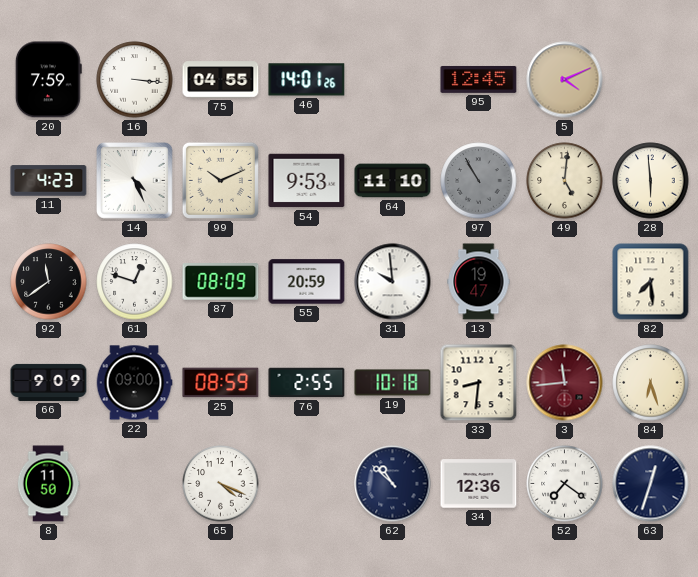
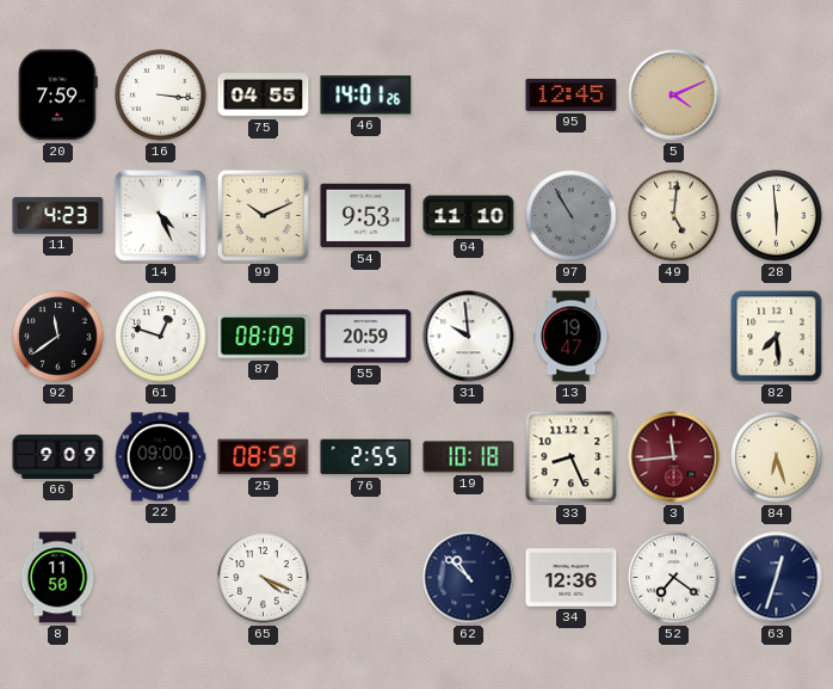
33: 8:31 -> 8:26 (572, 457)
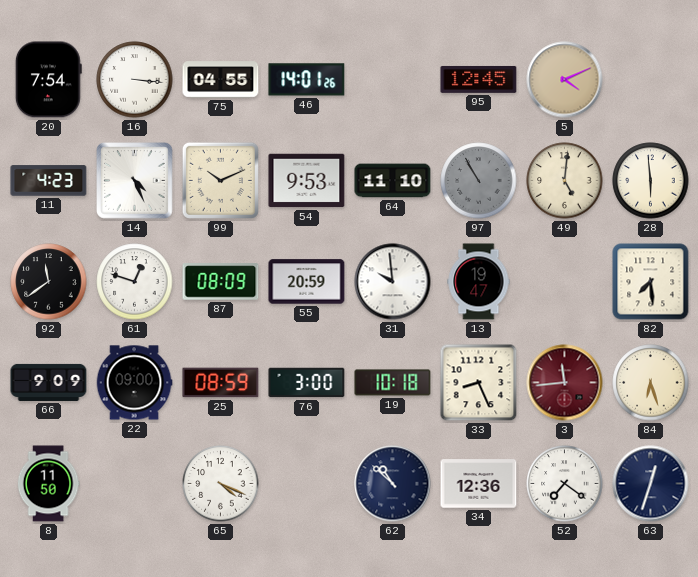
20: 7:59 -> 7:54 (48, 80)
76: 2:55 -> 3:00 (307, 383)
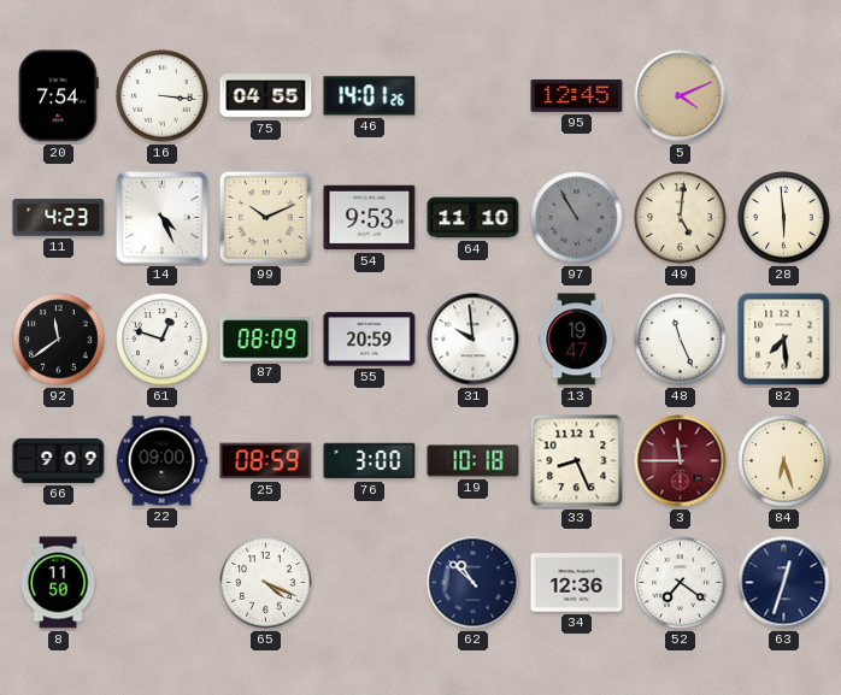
48: none -> 11:26 (681, 340)
3: 11:44 -> 11:45 (681, 461)
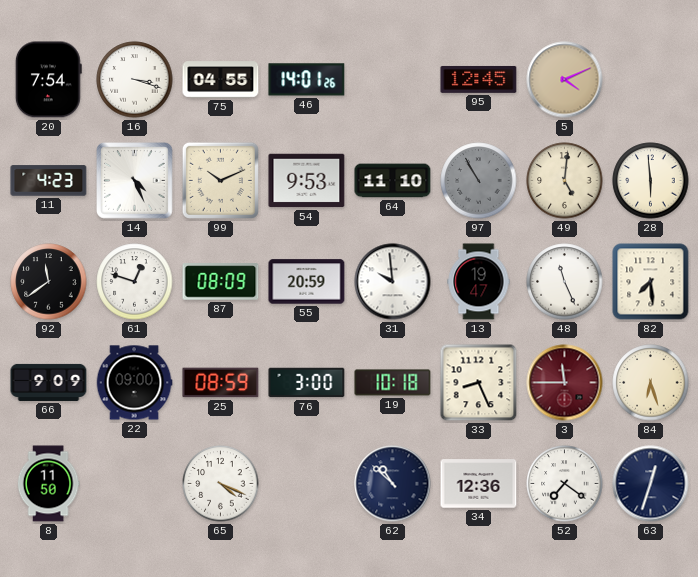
16: 3:16 -> 3:18 (135, 80)
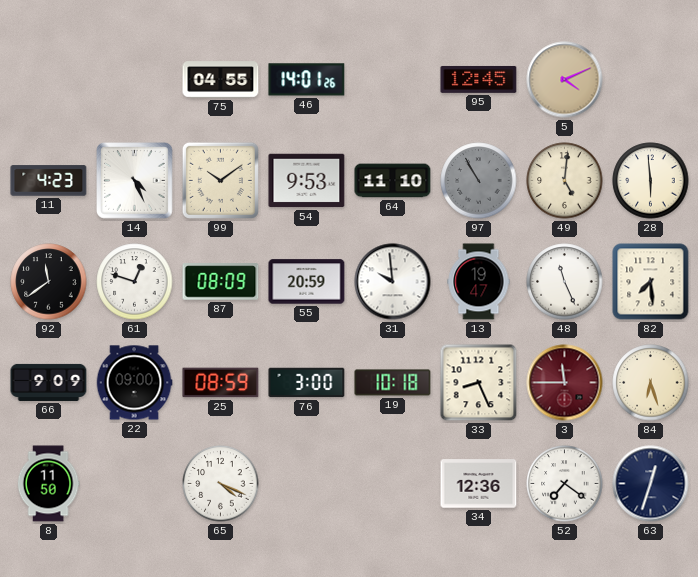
20: 7:54 -> none (48, 80)
16: 3:18 -> none (135, 80)
99: 10:11 -> 10:09 (220, 180)
62: 10:52 -> none (393, 484)
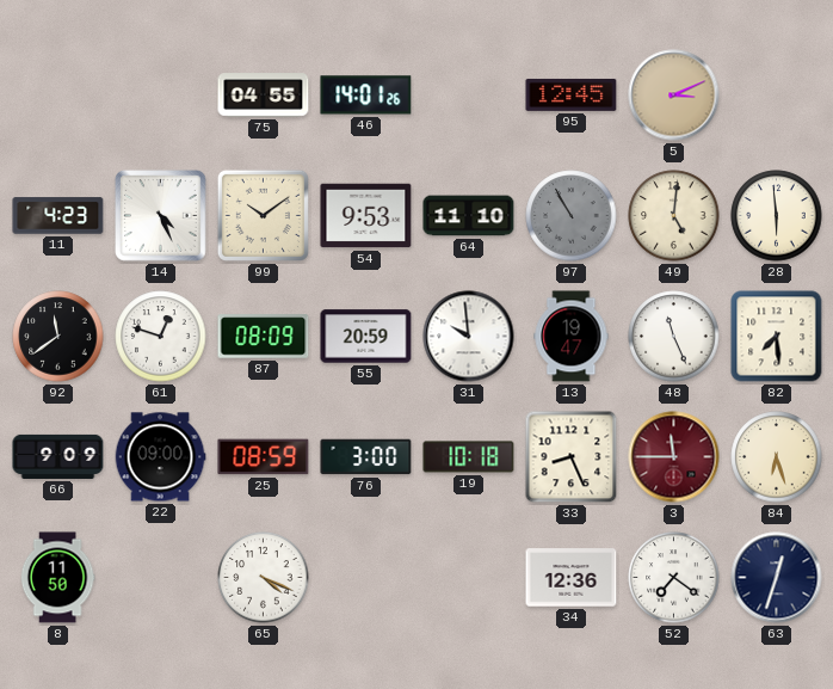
5: 4:11 -> 3:11 (674, 96)
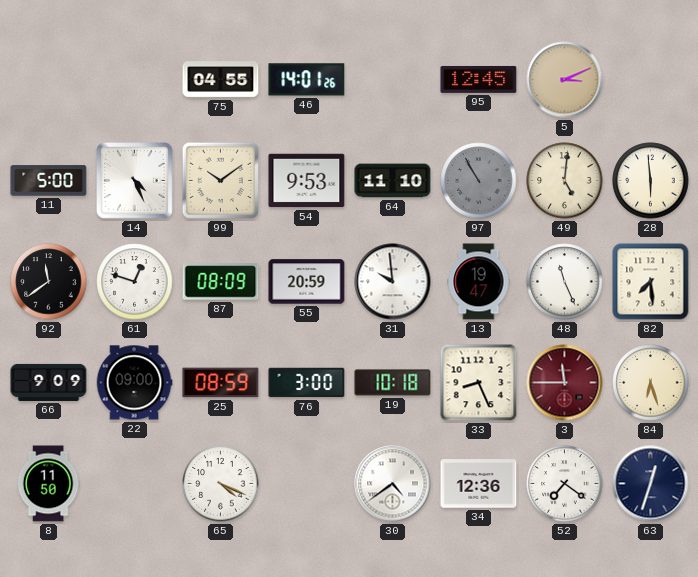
11: 4:23 -> 5:00 (49, 181)
30: none -> 4:39 (393, 484)
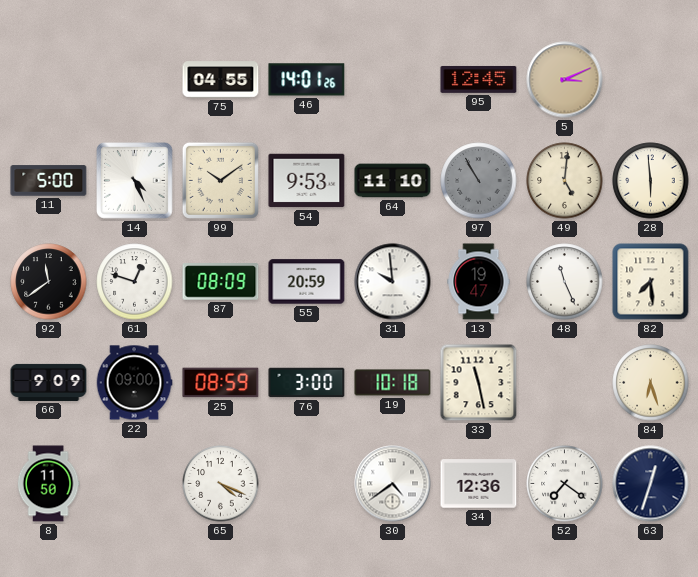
33: 8:26 -> 11:28 (479, 383)
3: 11:45 -> none (565, 383)
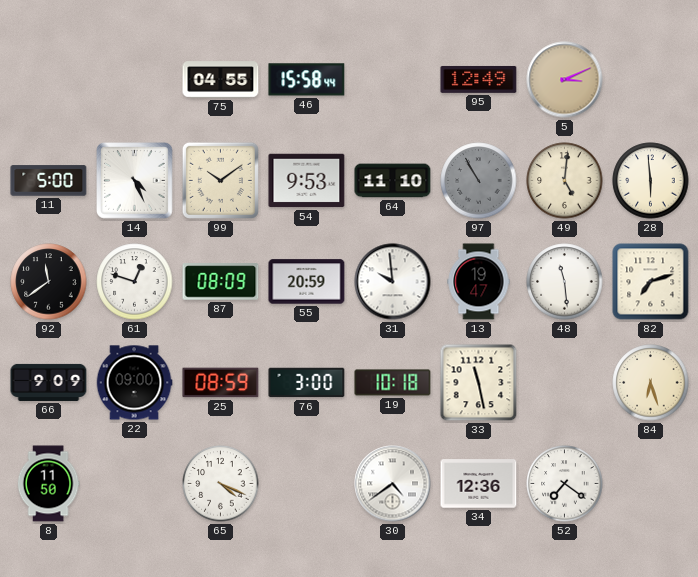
46: 14:01 -> 15:58 (307, 80)
95: 12:45 -> 12:49 (479, 79)
48: 11:26 -> 11:29 (565, 282)
82: 7:29 -> 7:12 (651, 282)
63: 12:33 -> none (651, 484)
